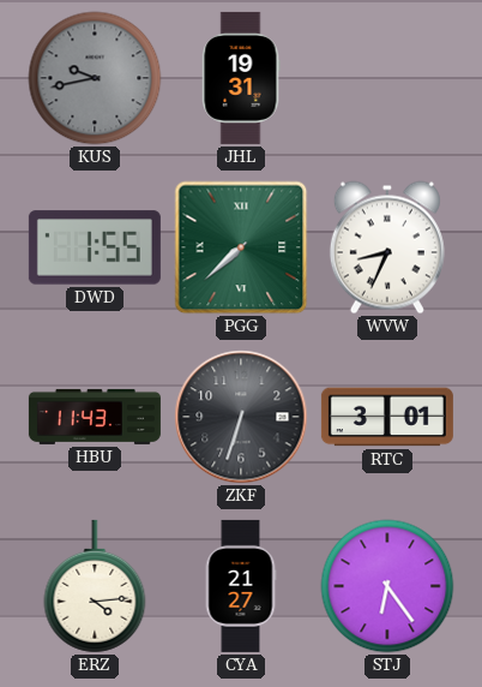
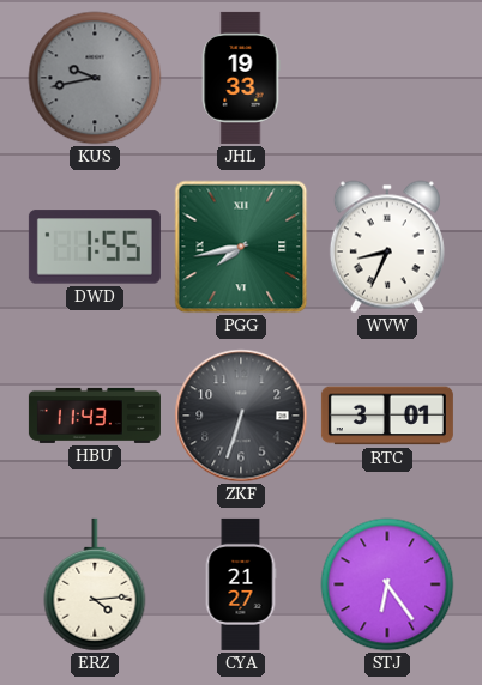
JHL: 19:31 -> 19:33 (241, 78)
PGG: 7:38 -> 7:43 (241, 247)
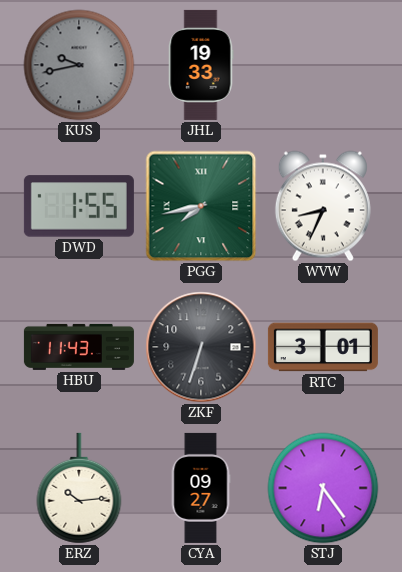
ERZ: 4:14 -> 10:14 (79, 488)
CYA: 21:27 -> 09:27 (201, 488)
